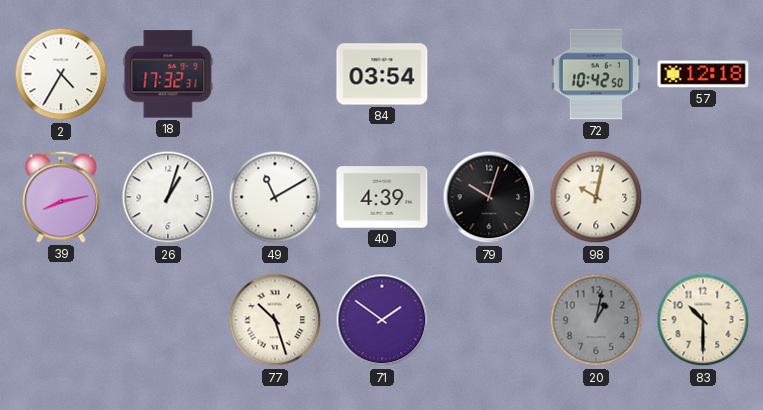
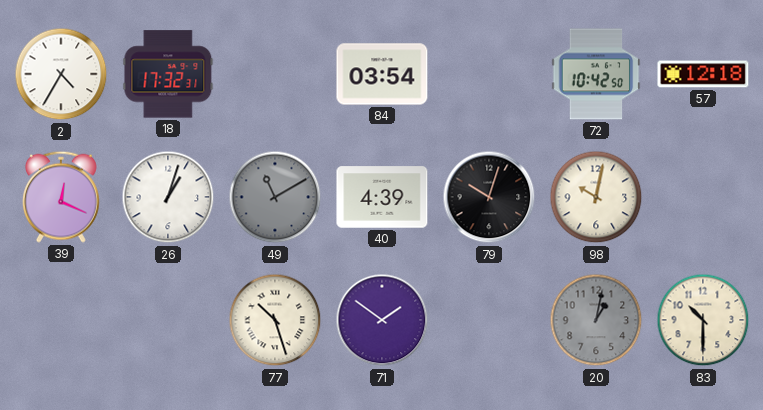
39: 8:13 -> 12:19 (61, 197)
49 dial: white -> grey (275, 197)
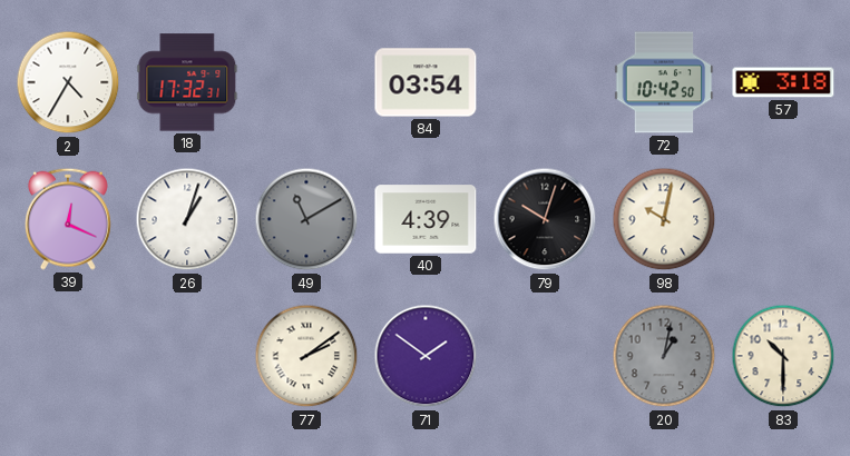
57: 12:18 -> 3:18 (783, 82)
77: 10:27 -> 2:09 (306, 356)
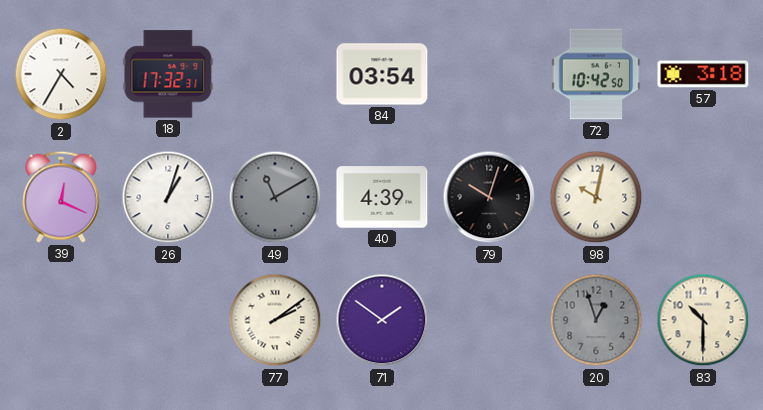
20: 1:02 -> 12:57 (596, 320)
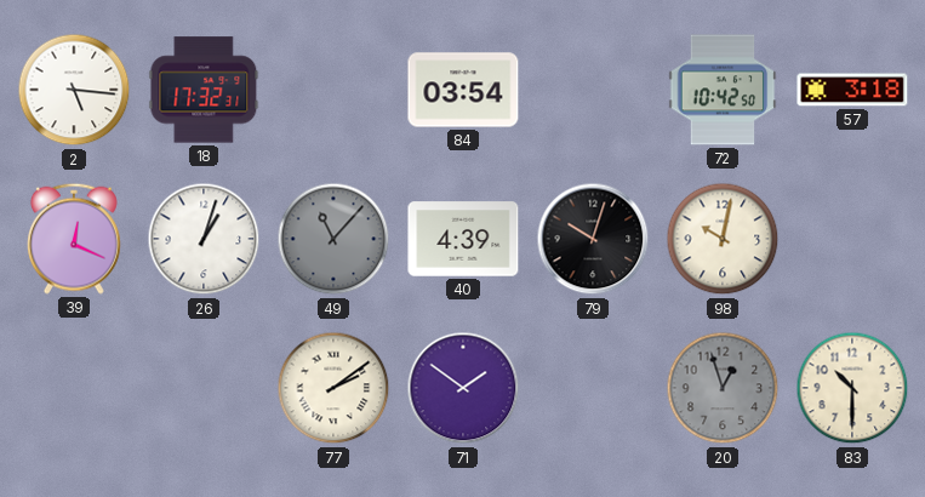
2: 4:35 -> 5:16 (74, 90)
49: 11:10 -> 11:07 (333, 239)
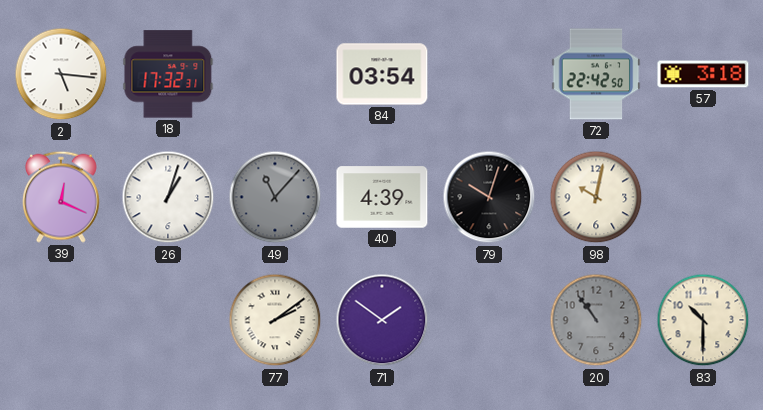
72: 10:42 -> 22:42 (596, 74)
20: 12:57 -> 10:54 (596, 320)
